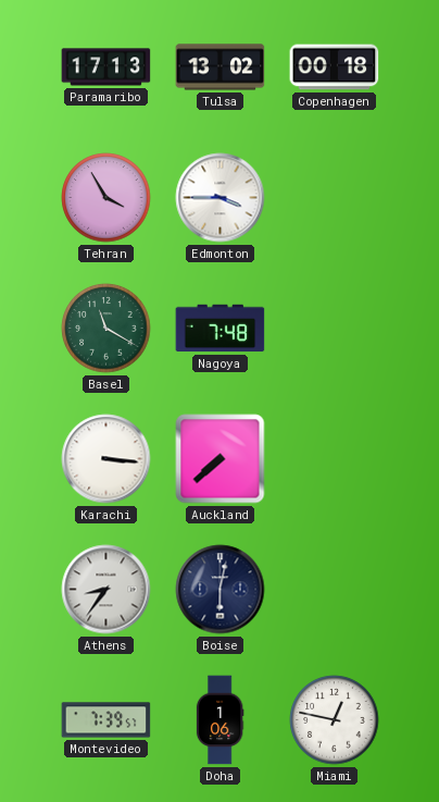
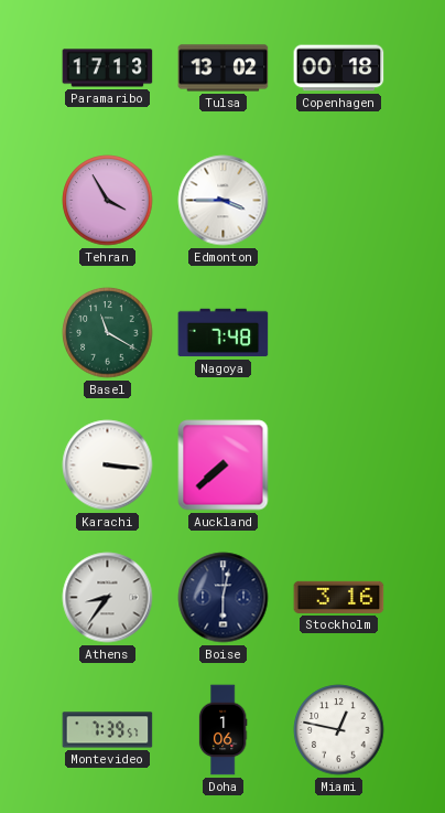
Stockholm: none -> 3:16 (339, 597)
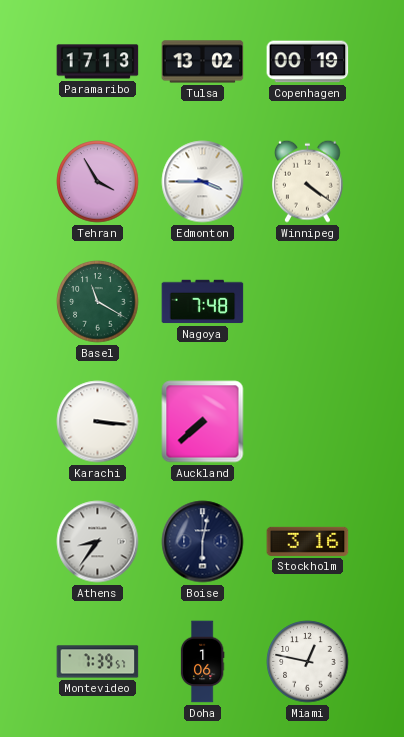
Copenhagen: 00:18 -> 00:19 (308, 62)
Winnipeg: none -> 4:21 (308, 181)
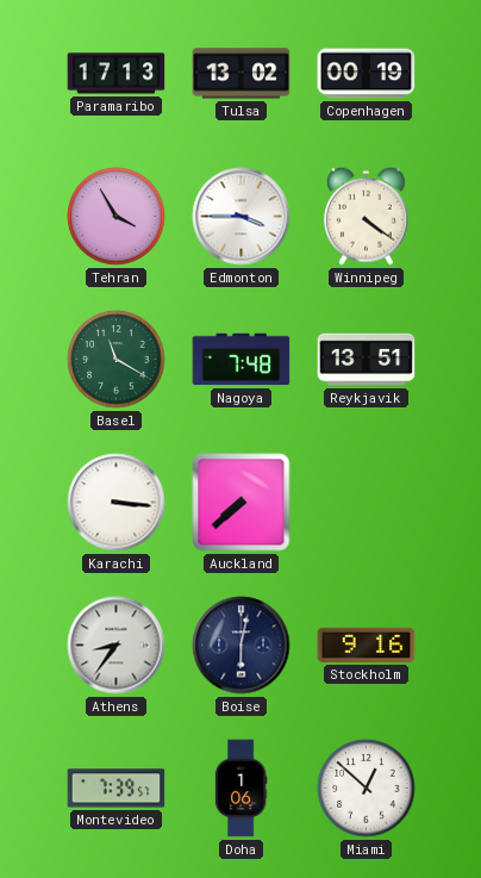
Reykjavik: none -> 13:51 (367, 360)
Stockholm: 3:16 -> 9:16 (367, 645)
Miami: 12:47 -> 12:52 (367, 789)
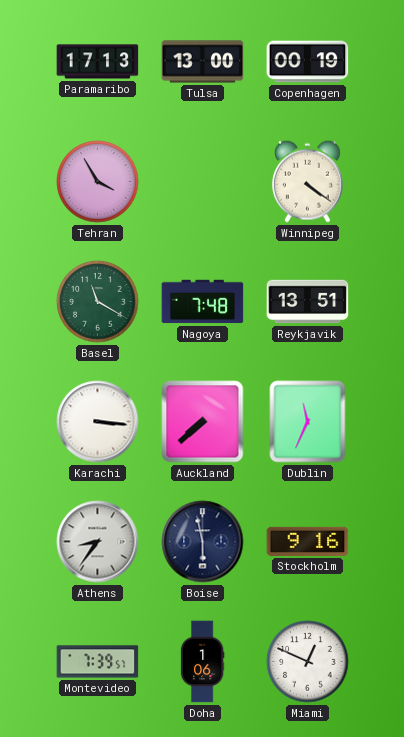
Tulsa: 13:02 -> 13:00 (203, 62)
Edmonton: 3:45 -> none (242, 217)
Dublin: none -> 11:34 (308, 422)
Boise: 6:02 -> 5:58 (203, 542)
Miami: 12:52 -> 12:49 (308, 662)
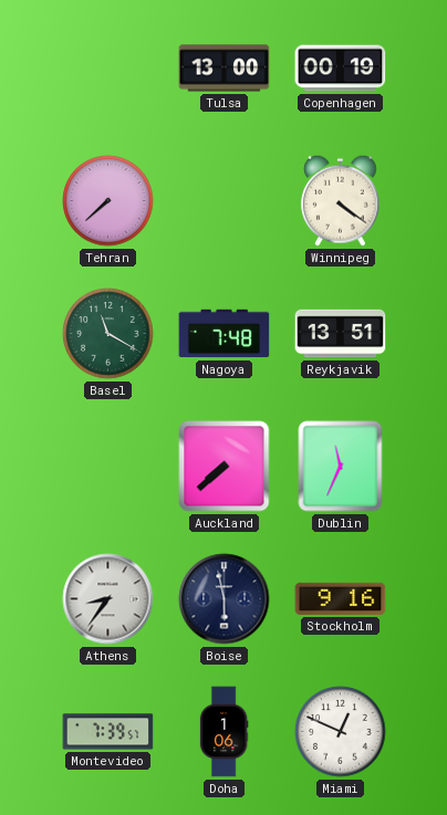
Paramaribo: 17:13 -> none (98, 62)
Tehran: 3:55 -> 7:38 (108, 201)
Karachi: 3:16 -> none (98, 422)
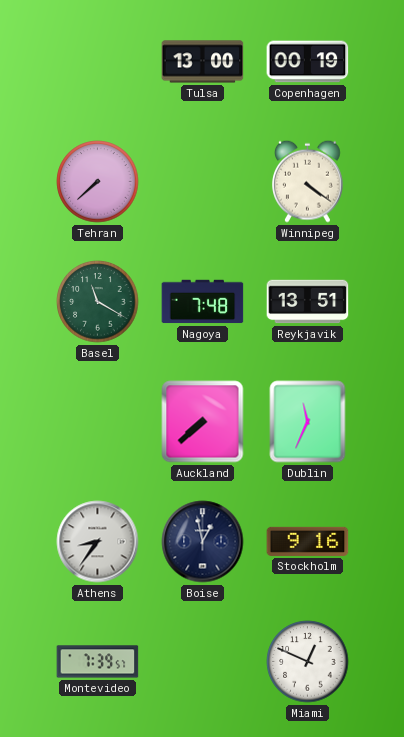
Boise: 5:58 -> 12:58 (203, 542)
Doha: 1:06 -> none (224, 732)
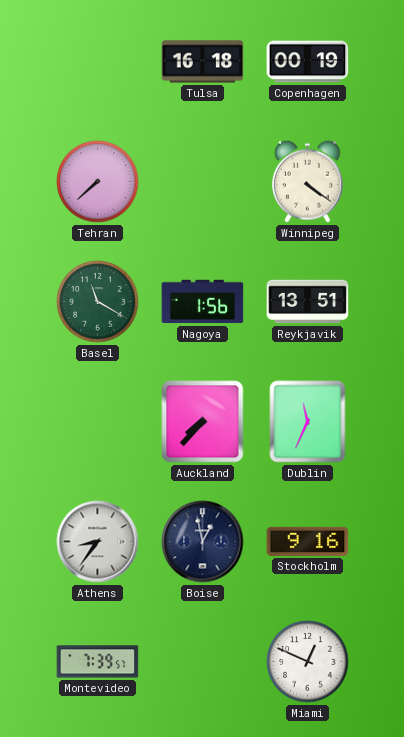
Tulsa: 13:00 -> 16:18 (203, 62)
Nagoya: 7:48 -> 1:56 (203, 302)
Auckland: 7:38 -> 7:37 (203, 422)
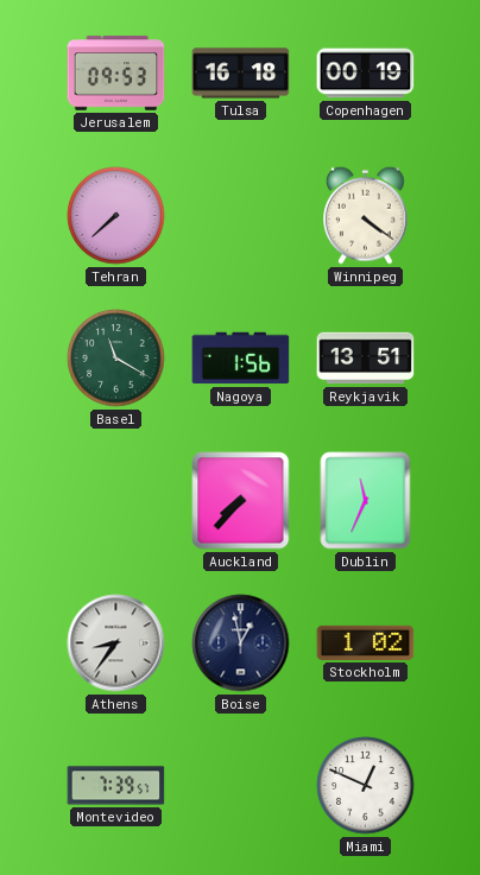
Jerusalem: none -> 09:53 (116, 74)
Stockholm: 9:16 -> 1:02 (366, 642)
